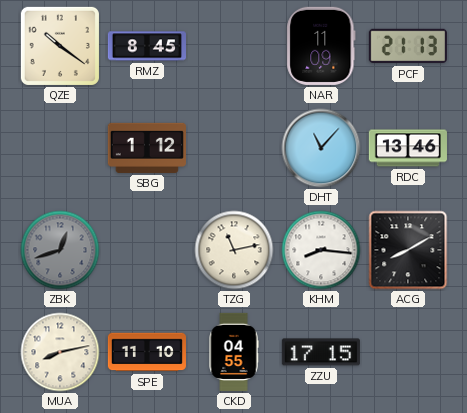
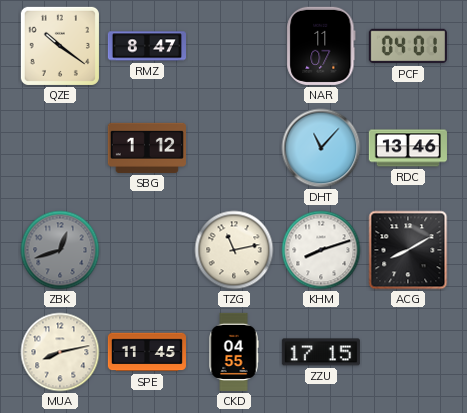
RMZ: 8:45 -> 8:47 (146, 46)
NAR: 11:09 -> 11:07 (321, 46)
PCF: 21:13 -> 04:01 (408, 46)
KHM: 8:16 -> 8:12 (321, 250)
SPE: 11:10 -> 11:45 (146, 352)
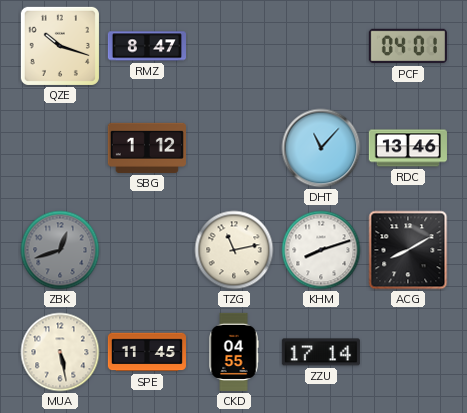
QZE: 10:21 -> 10:18 (60, 46)
NAR: 11:07 -> none (321, 46)
MUA: 8:13 -> 5:28 (60, 352)
ZZU: 17:15 -> 17:14 (321, 352)
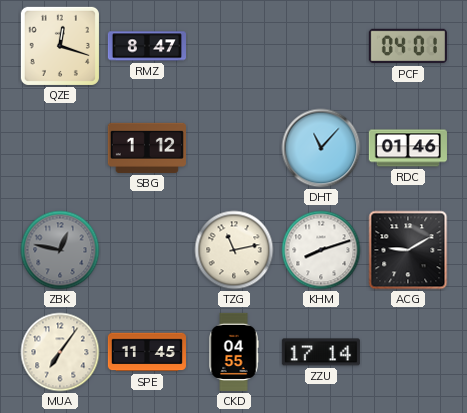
QZE: 10:18 -> 12:18 (60, 46)
RDC: 13:46 -> 01:46 (408, 148)
ZBK: 12:42 -> 12:47 (60, 250)
ACG: 8:10 -> 9:10 (408, 250)
MUA: 5:28 -> 7:06 (60, 352)
